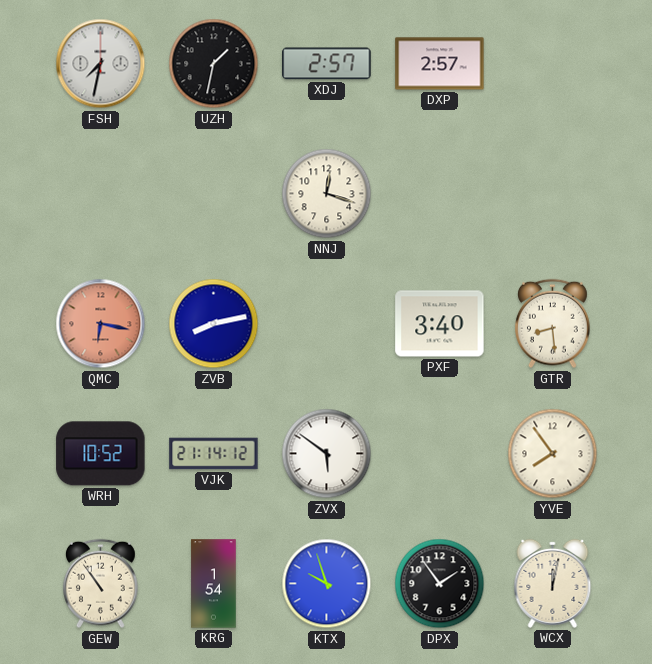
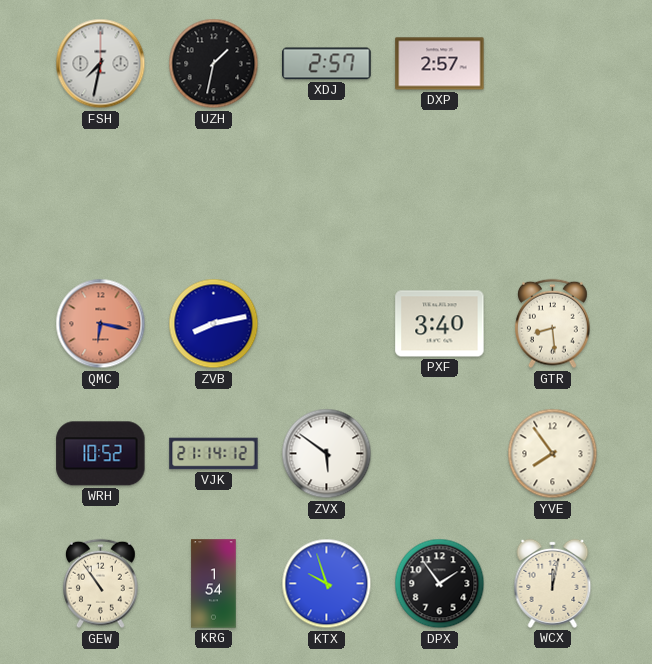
NNJ: 12:18 -> none (327, 194)
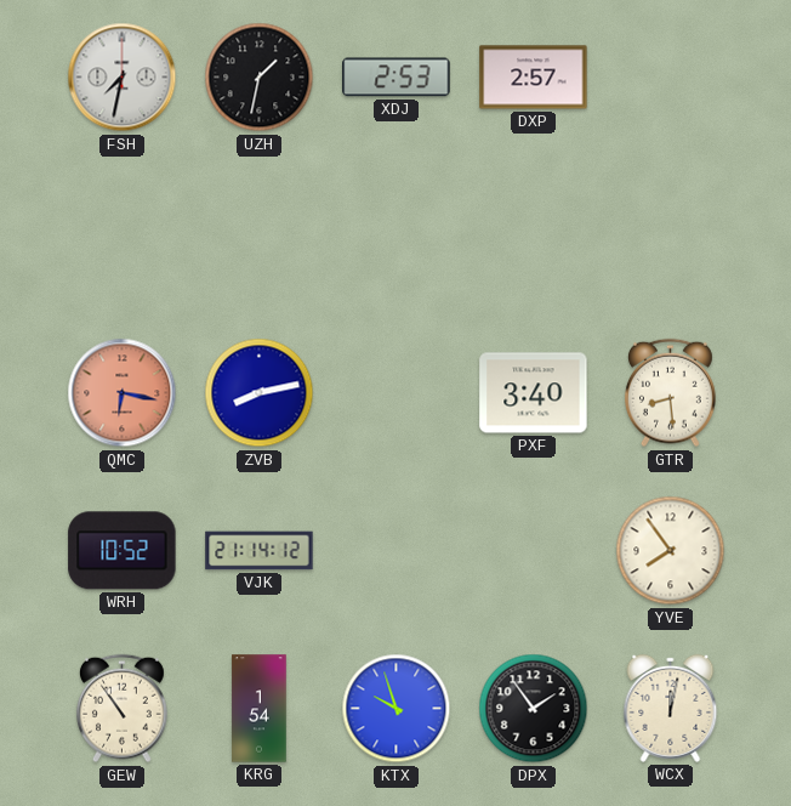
XDJ: 2:57 -> 2:53 (397, 78)
ZVX: 5:51 -> none (327, 454)
